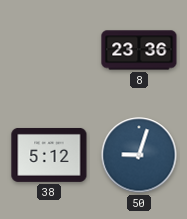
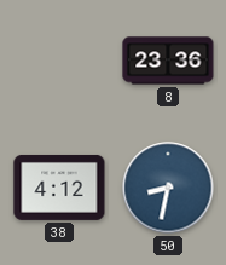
38: 5:12 -> 4:12 (59, 188)
50: 9:03 -> 8:32 (168, 188)
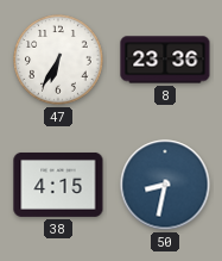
47: none -> 6:35 (58, 60)
38: 4:12 -> 4:15 (58, 185)
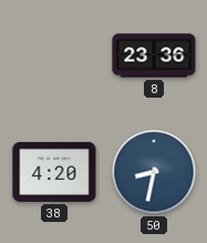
47: 6:35 -> none (58, 60)
38: 4:15 -> 4:20 (54, 172)
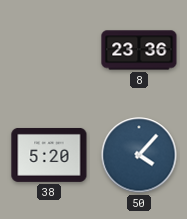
38: 4:20 -> 5:20 (49, 155)
50: 8:32 -> 4:07 (139, 155)
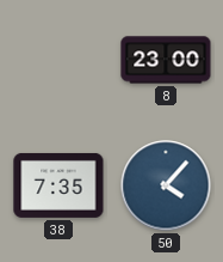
8: 23:36 -> 23:00 (166, 60)
38: 5:20 -> 7:35 (58, 185)
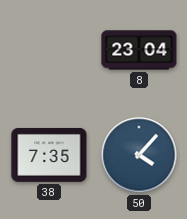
8: 23:00 -> 23:04 (139, 50)
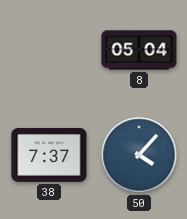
8: 23:04 -> 05:04 (139, 50)
38: 7:35 -> 7:37 (49, 155)
